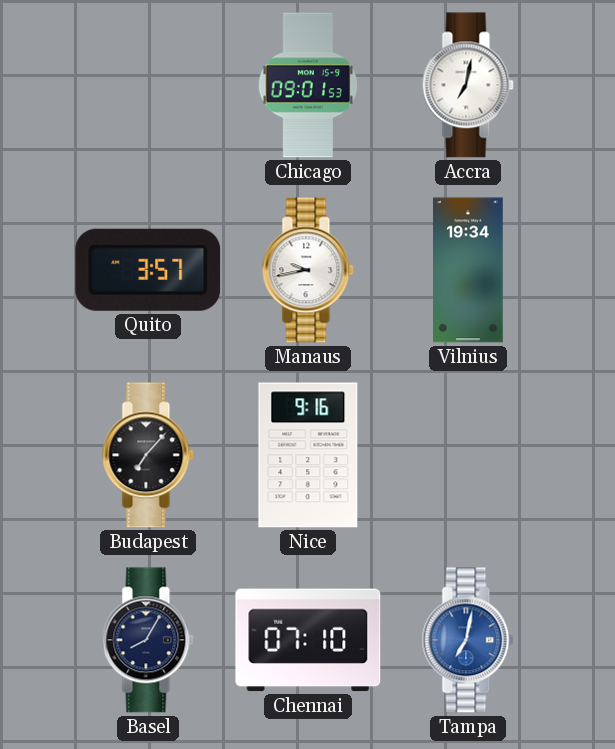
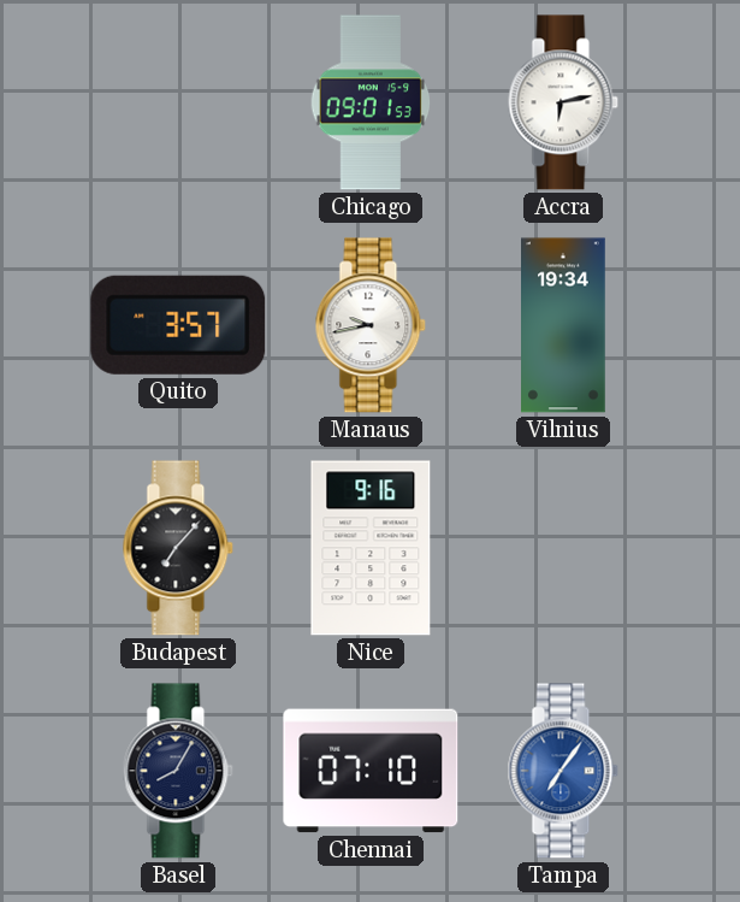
Accra: 7:02 -> 6:13 (563, 102)
Tampa: 7:02 -> 7:06 (563, 771)
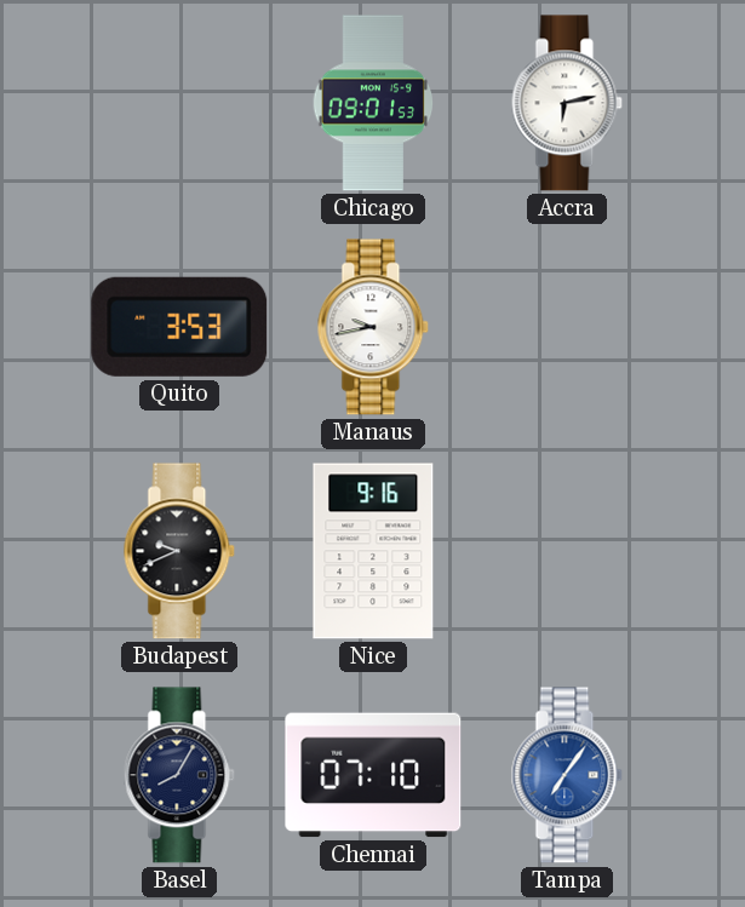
Quito: 3:57 -> 3:53 (179, 327)
Vilnius: 19:34 -> none (564, 325)
Budapest: 7:07 -> 9:41 (179, 551)
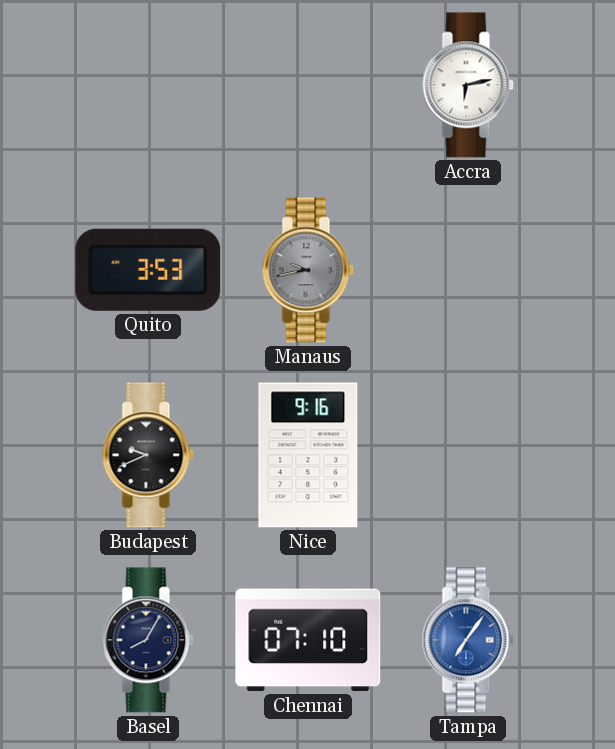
Chicago: 09:01 -> none (373, 103)
Manaus dial: white -> grey (308, 270)
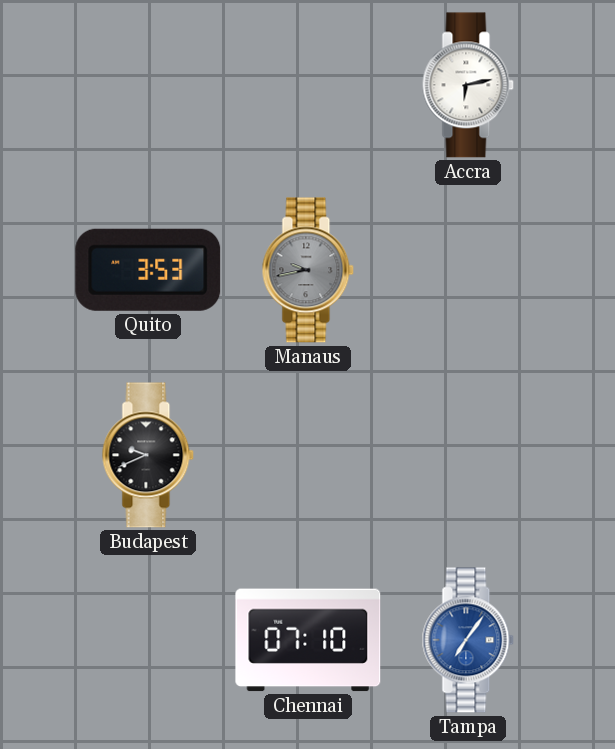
Nice: 9:16 -> none (308, 455)
Basel: 8:05 -> none (148, 640)
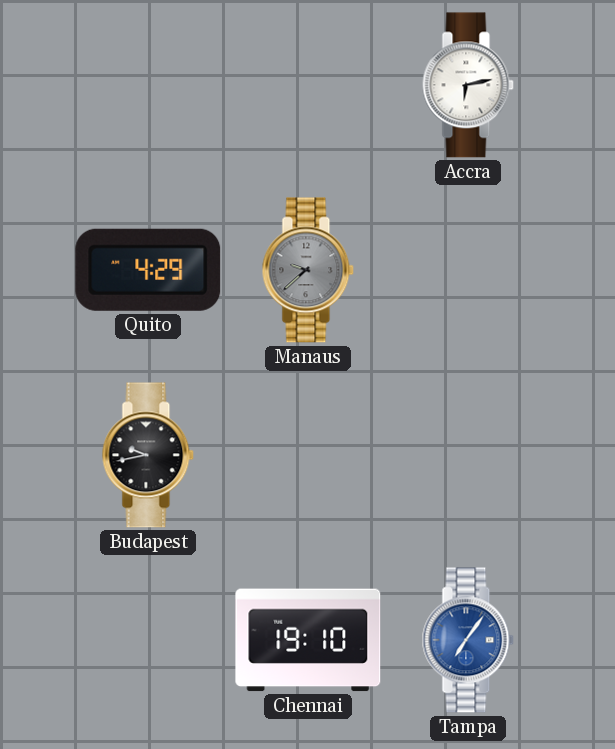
Quito: 3:53 -> 4:29 (148, 270)
Manaus: 9:43 -> 9:38 (308, 270)
Budapest: 9:41 -> 9:43 (148, 455)
Chennai: 07:10 -> 19:10 (308, 640)
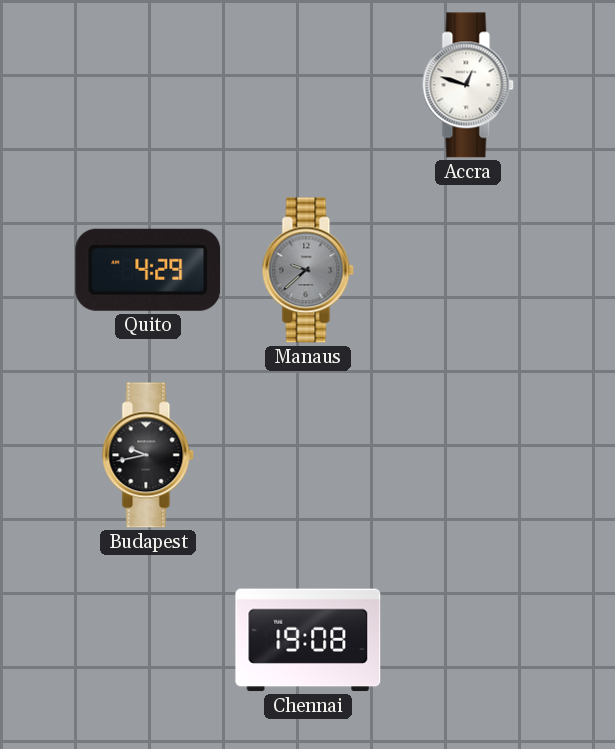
Accra: 6:13 -> 12:48 (468, 85)
Chennai: 19:10 -> 19:08 (308, 640)
Tampa: 7:06 -> none (468, 640)
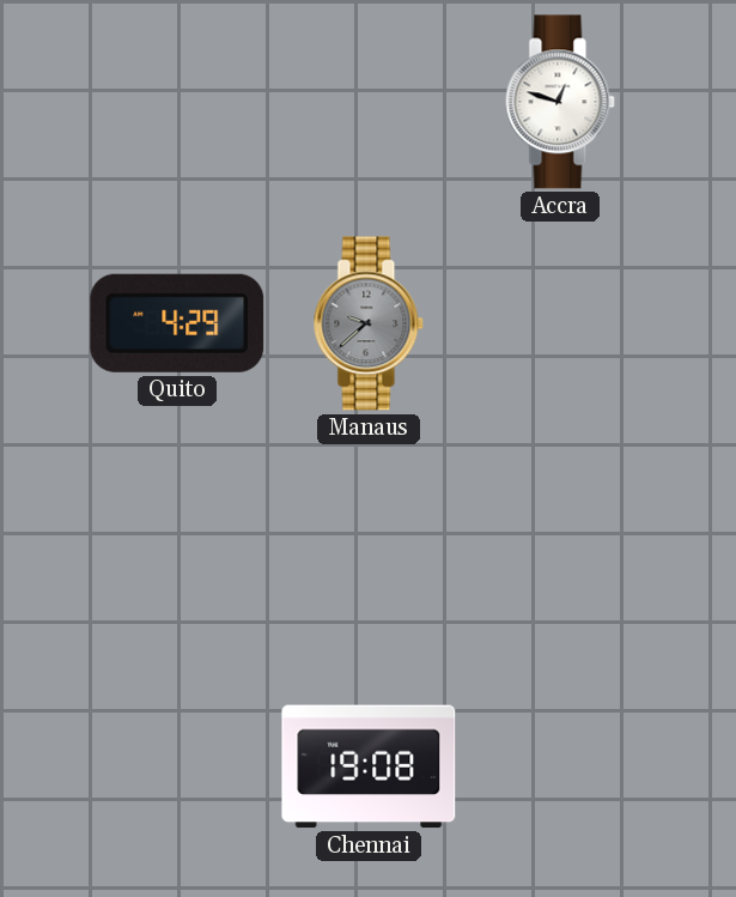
Budapest: 9:43 -> none (148, 455)
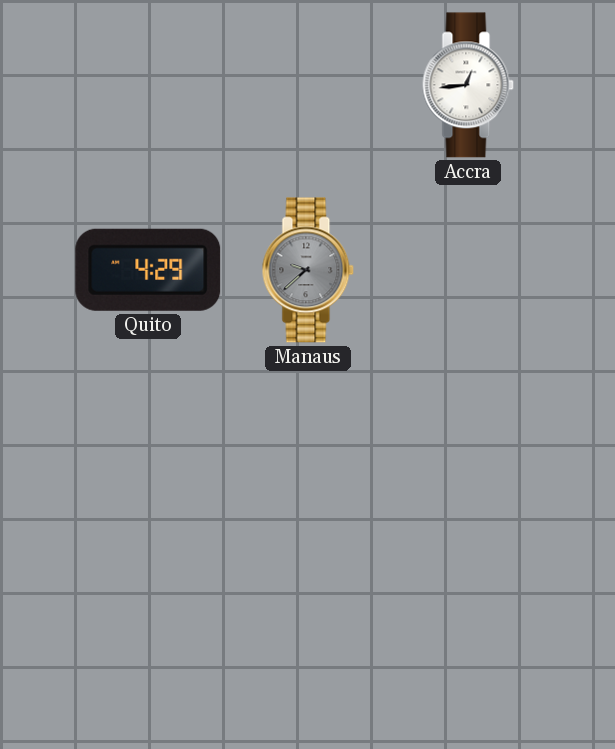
Accra: 12:48 -> 12:44 (468, 85)
Chennai: 19:08 -> none (369, 766)
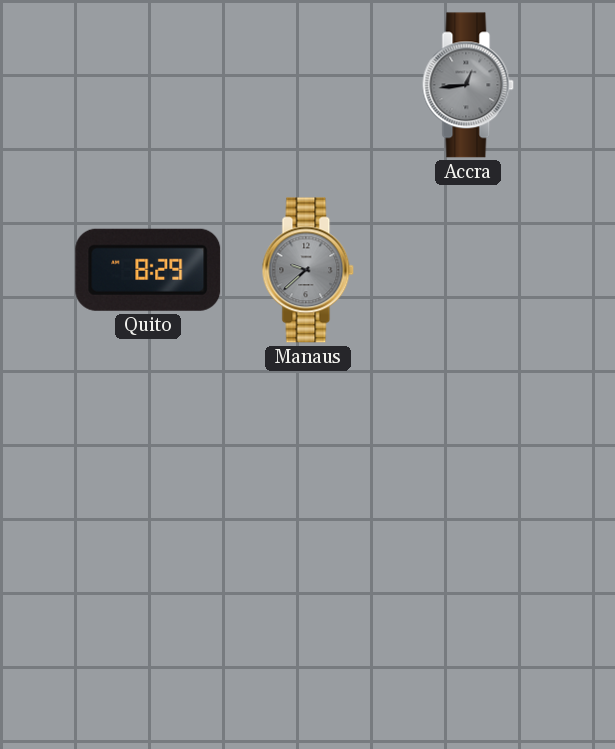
Accra dial: white -> grey (468, 85)
Quito: 4:29 -> 8:29 (148, 270)
